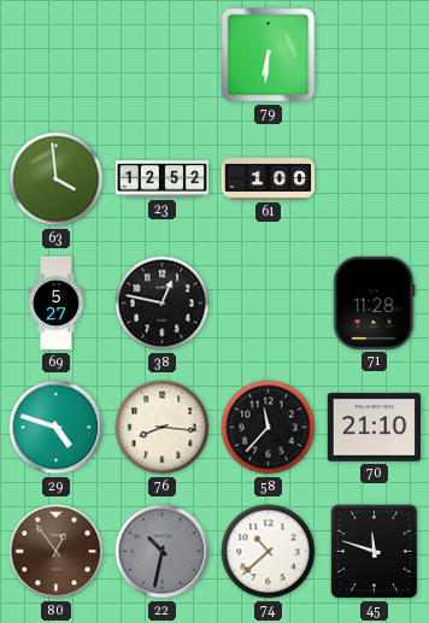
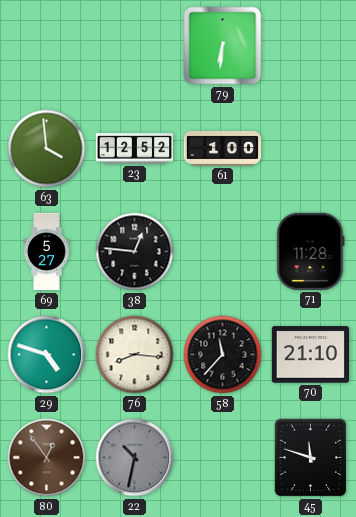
38: 12:47 -> 12:46 (135, 252)
74: 10:38 -> none (269, 552)
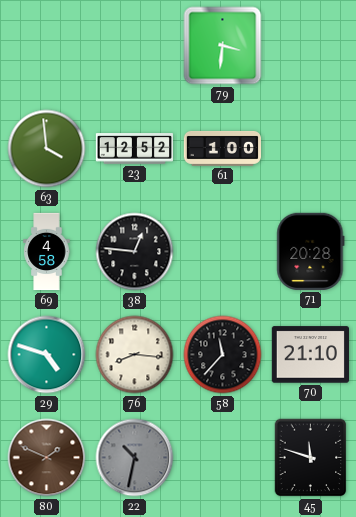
79: 6:31 -> 3:31 (223, 46)
69: 5:27 -> 4:58 (47, 252)
71: 11:28 -> 20:28 (311, 251)
80: 12:54 -> 1:49 (47, 458)
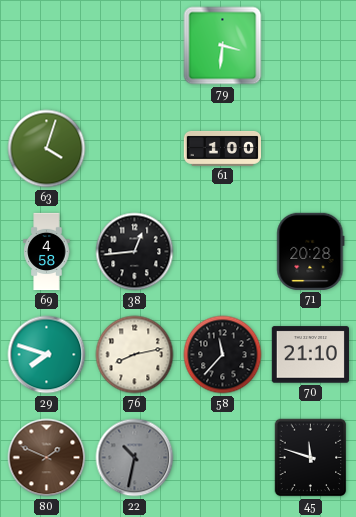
63: 3:59 -> 4:03 (47, 149)
23: 12:52 -> none (134, 149)
38: 12:46 -> 12:44 (135, 252)
29: 4:48 -> 7:48 (47, 355)
76: 8:16 -> 8:13 (135, 355)
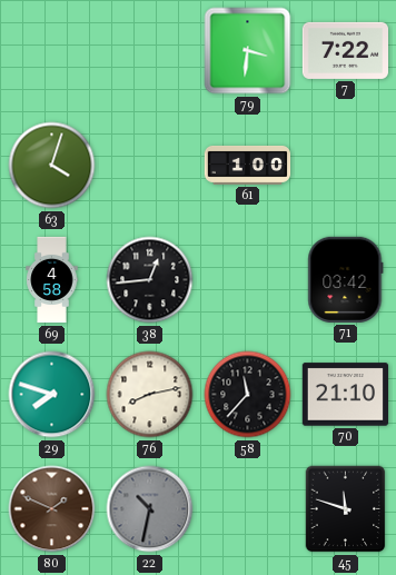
7: none -> 7:22 (345, 50)
71: 20:28 -> 03:42 (346, 279)
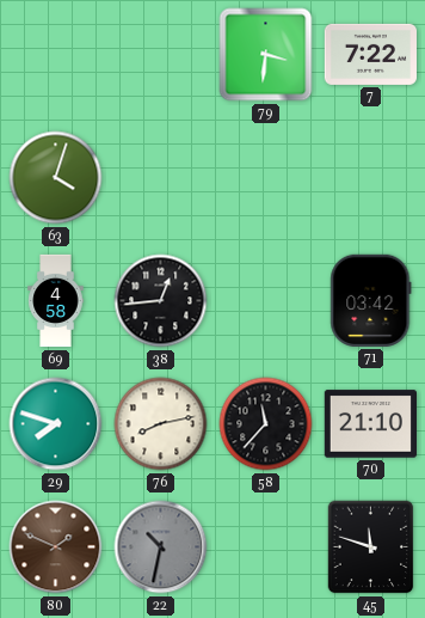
61: 1:00 -> none (247, 165)
